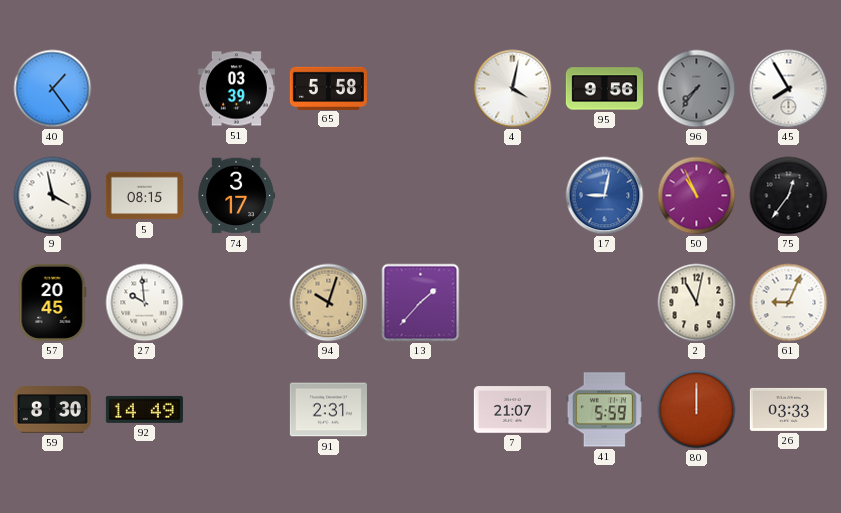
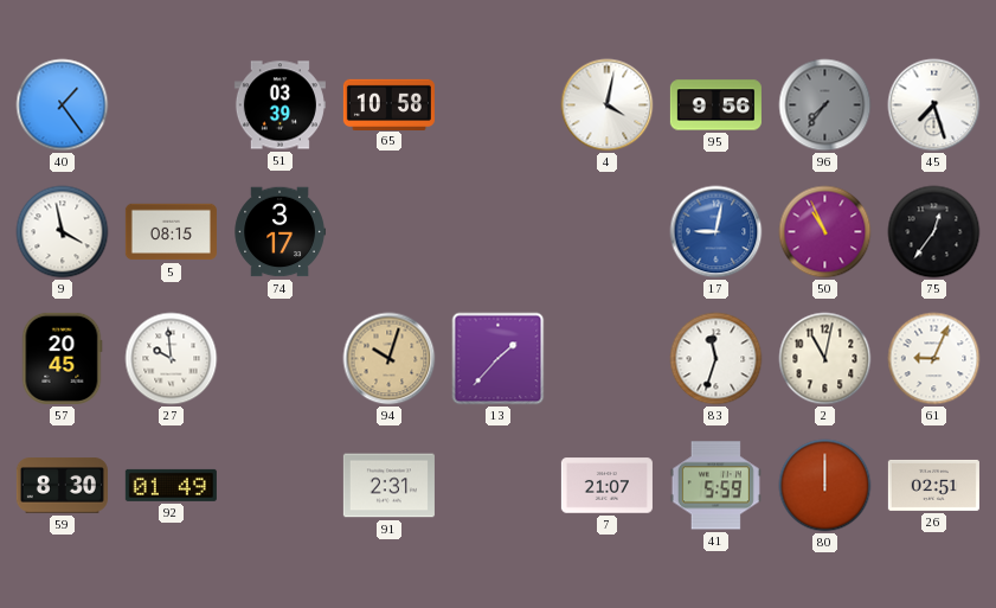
65: 5:58 -> 10:58 (388, 104)
45: 7:55 -> 7:27 (934, 105)
83: none -> 11:33 (717, 359)
92: 14:49 -> 01:49 (171, 485)
26: 03:33 -> 02:51 (933, 485)
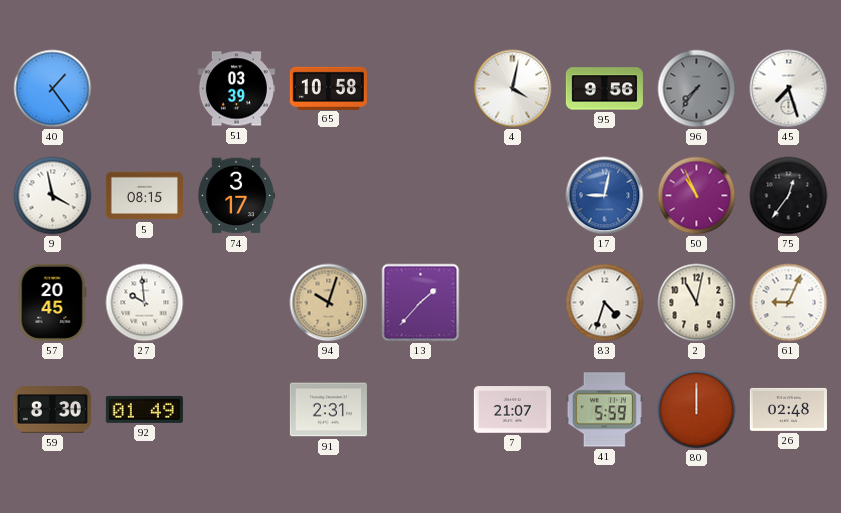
83: 11:33 -> 4:33 (605, 303)
26: 02:51 -> 02:48 (788, 409)
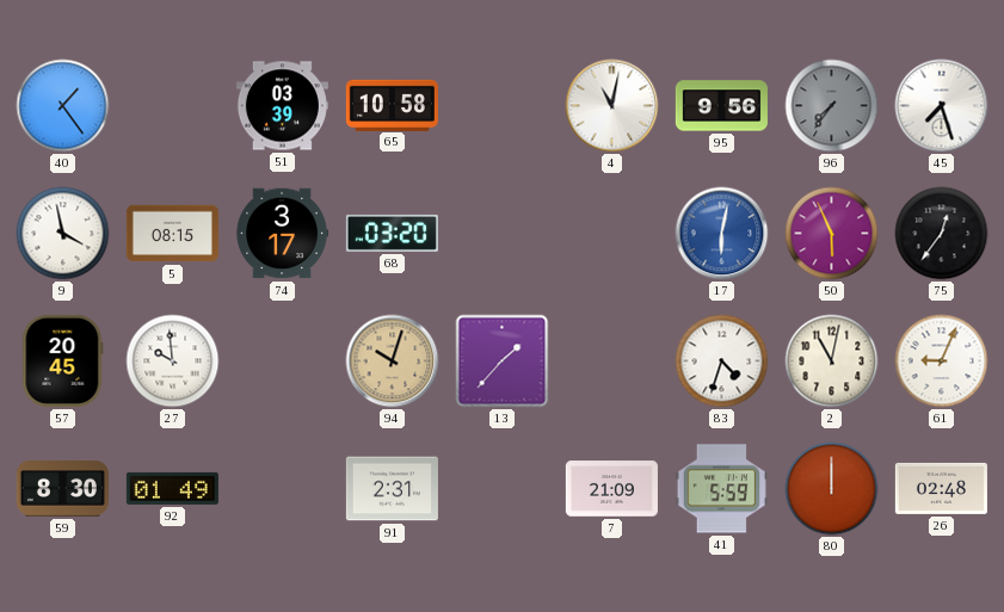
4: 4:02 -> 11:02 (612, 106)
68: none -> 03:20 (392, 233)
17: 9:02 -> 6:02 (722, 234)
50: 10:56 -> 5:56 (832, 234)
7: 21:07 -> 21:09 (611, 489)
